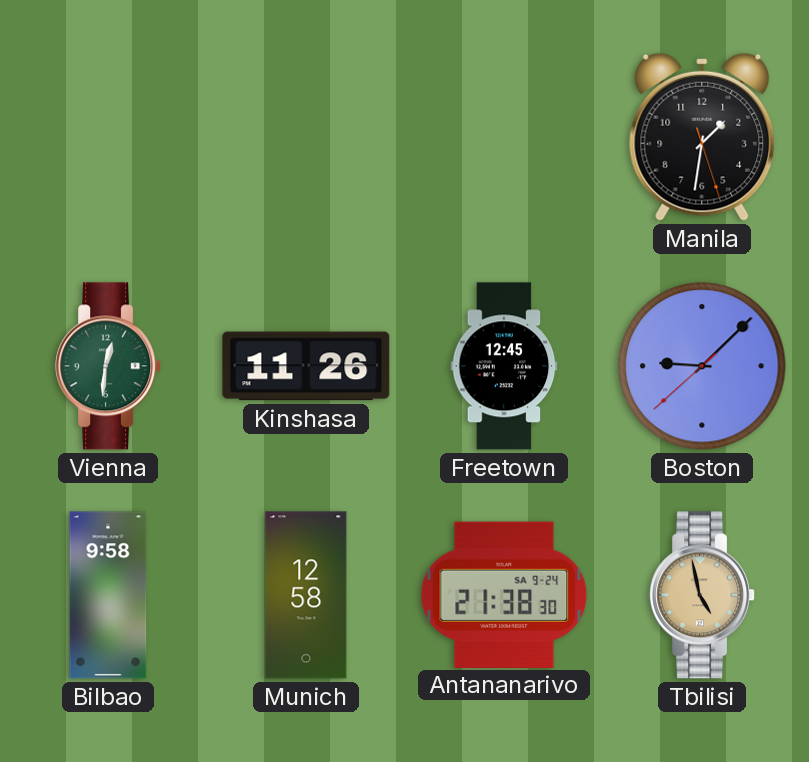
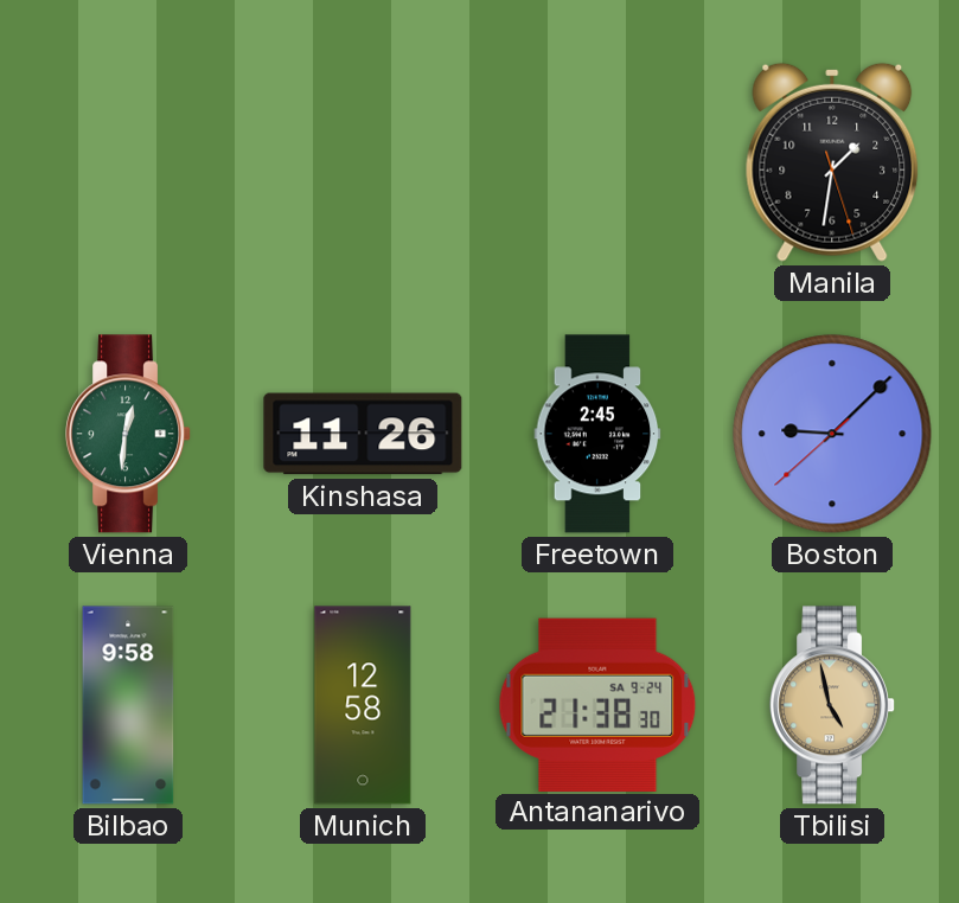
Freetown: 12:45 -> 2:45 (597, 434)
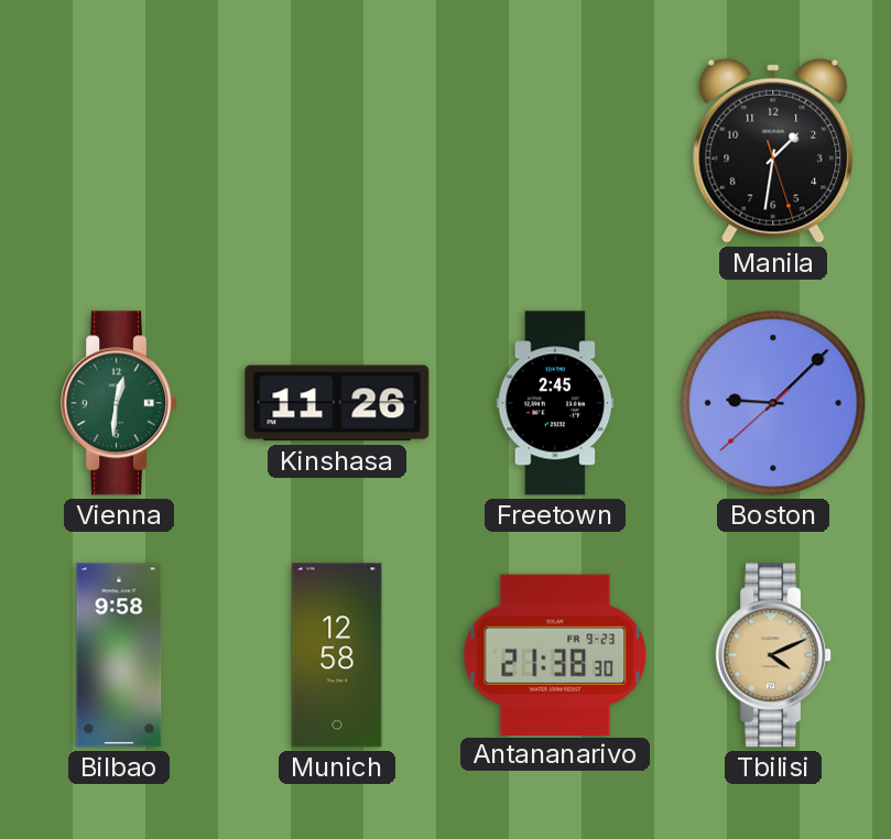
Antananarivo date: SA 9-24 -> FR 9-23 (555, 654)
Tbilisi: 4:58 -> 4:11 (774, 655)
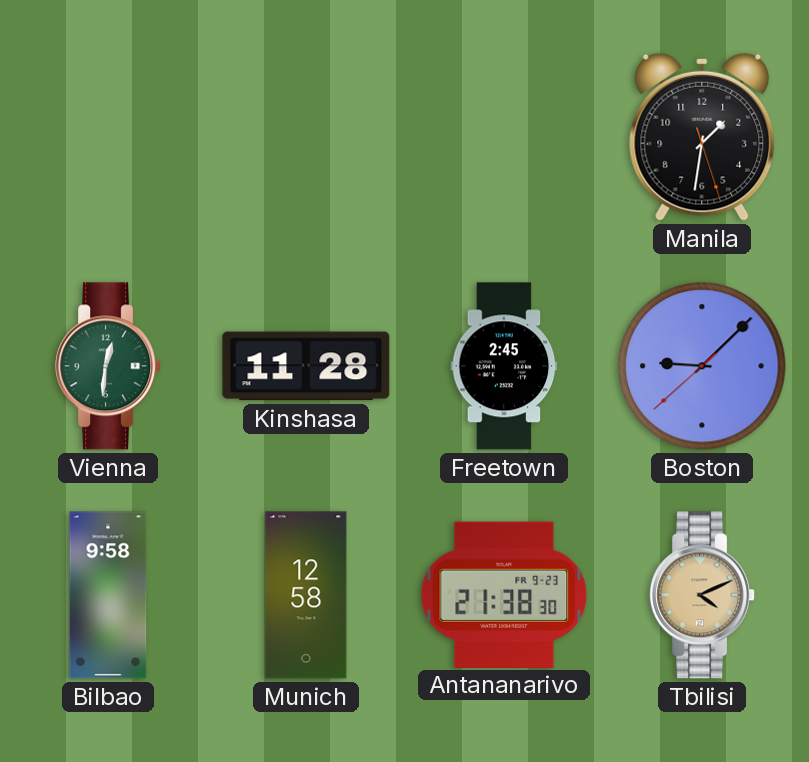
Kinshasa: 11:26 -> 11:28 (306, 366)
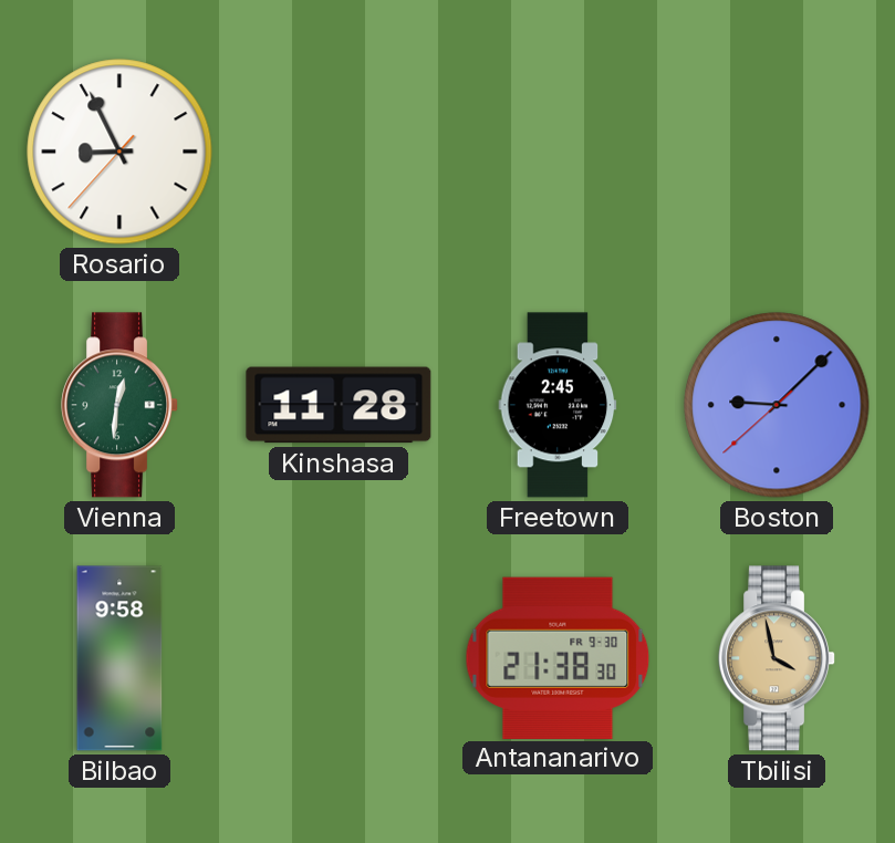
Rosario: none -> 8:55 (119, 152)
Manila: 1:31 -> none (702, 137)
Munich: 12:58 -> none (306, 595)
Antananarivo date: FR 9-23 -> FR 9-30 (558, 657)
Tbilisi: 4:11 -> 3:58 (778, 658)
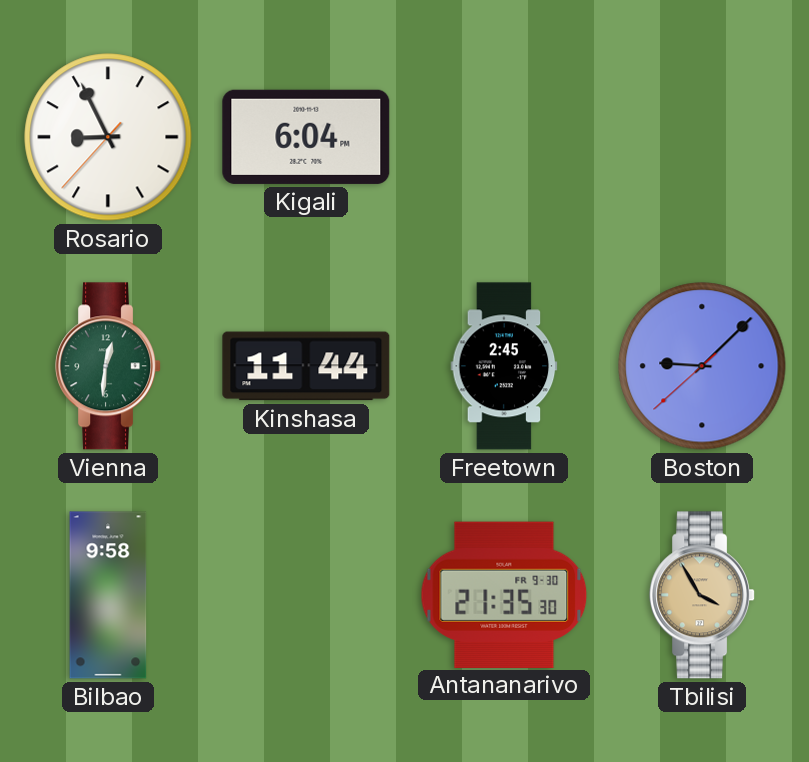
Kigali: none -> 6:04 (306, 137)
Kinshasa: 11:28 -> 11:44 (306, 366)
Antananarivo: 21:38 -> 21:35 (504, 594)
Tbilisi: 3:58 -> 3:55 (703, 595)
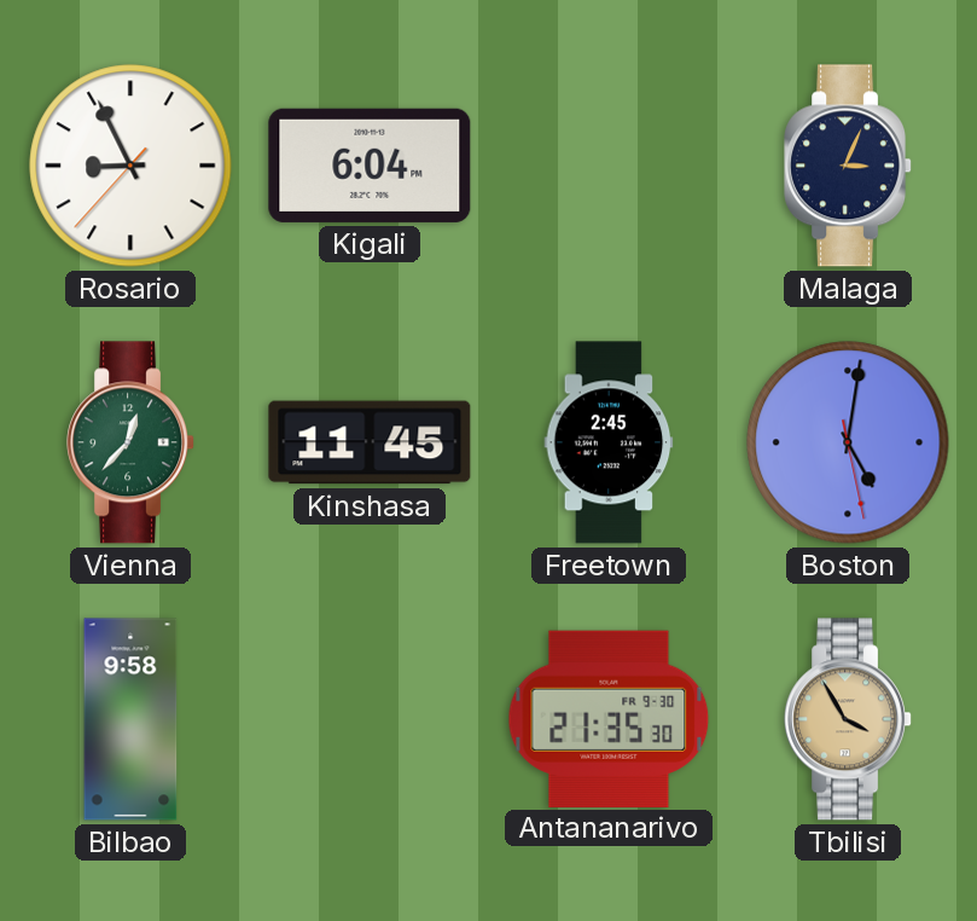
Malaga: none -> 3:04 (849, 166)
Vienna: 12:31 -> 12:37 (132, 442)
Kinshasa: 11:44 -> 11:45 (370, 442)
Boston: 9:07 -> 5:01 (848, 442)
